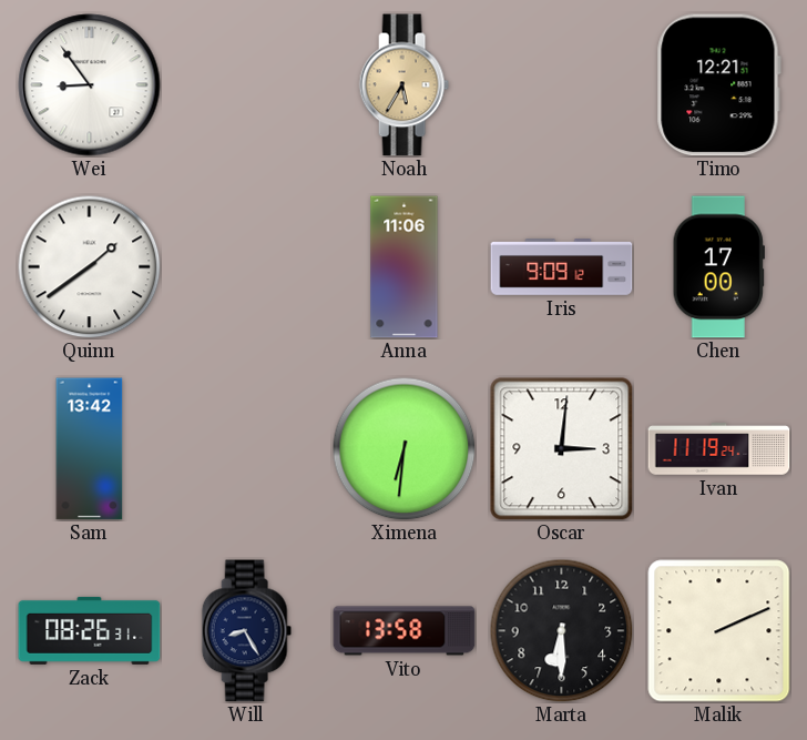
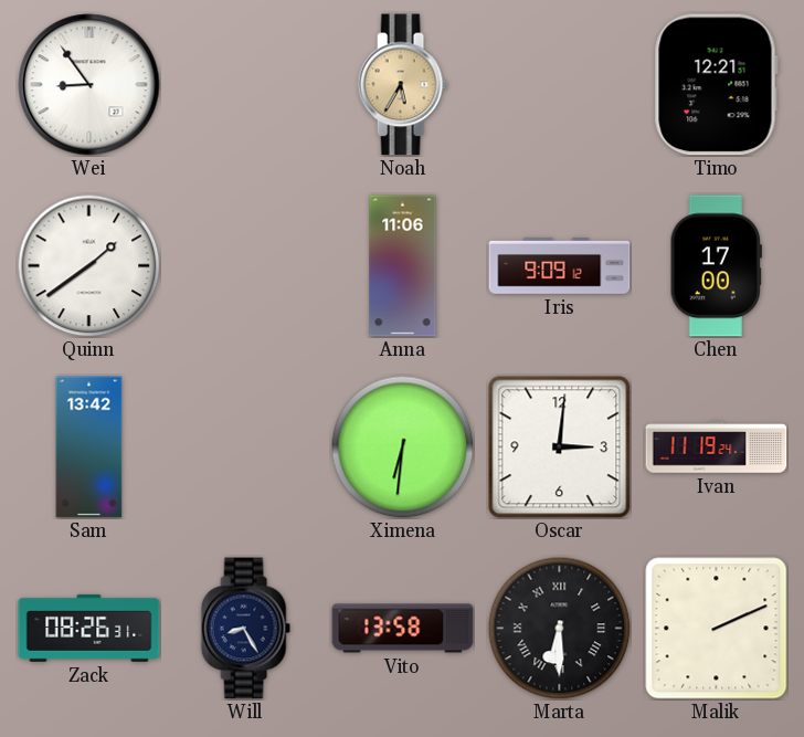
Marta numerals: Arabic -> Roman (559, 628)
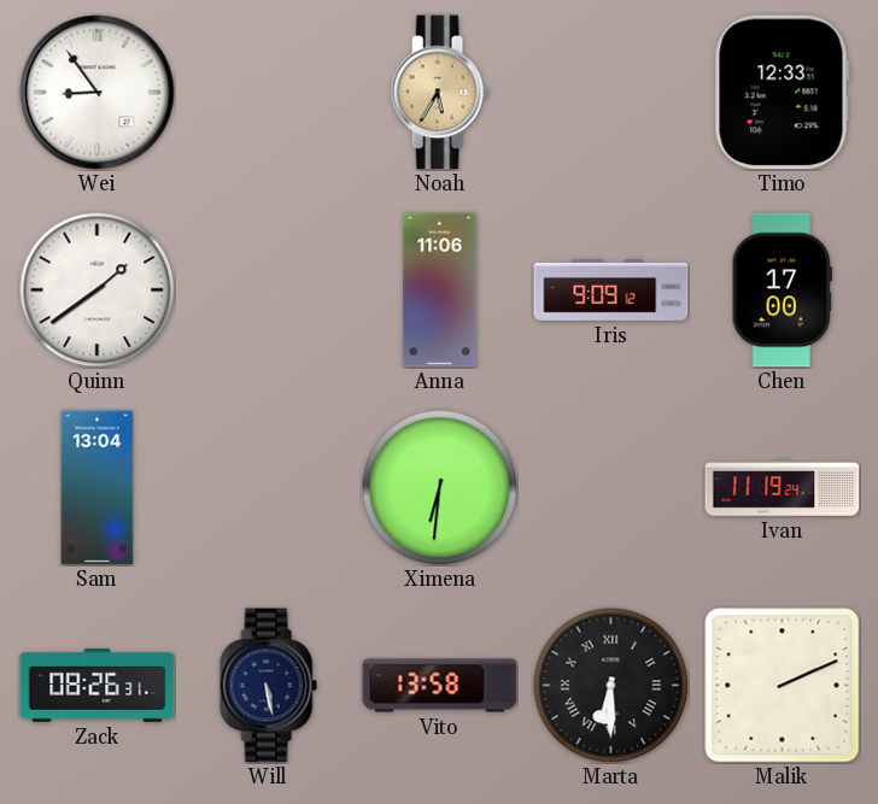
Timo: 12:21 -> 12:33 (782, 93)
Sam: 13:42 -> 13:04 (98, 488)
Oscar: 3:01 -> none (560, 448)
Will: 8:25 -> 5:28 (268, 686)
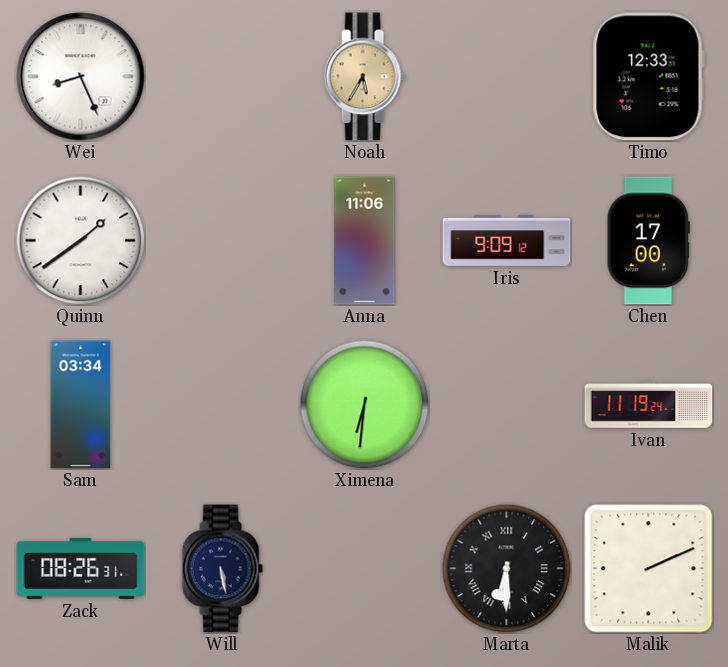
Wei: 8:54 -> 8:26 (81, 77)
Sam: 13:04 -> 03:34 (81, 405)
Vito: 13:58 -> none (440, 686)
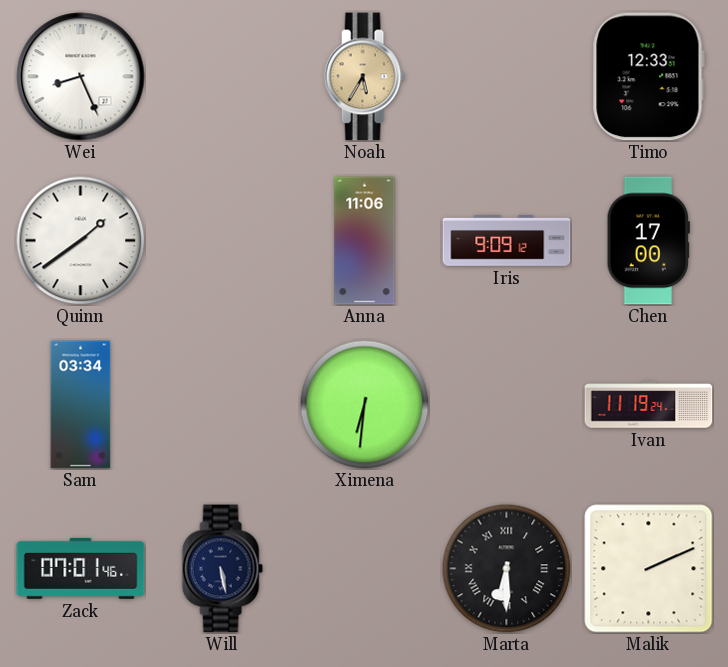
Zack: 08:26 -> 07:01 (81, 568)
